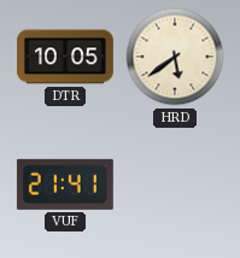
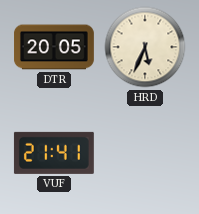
DTR: 10:05 -> 20:05 (55, 47)
HRD: 5:39 -> 5:34 (145, 47)
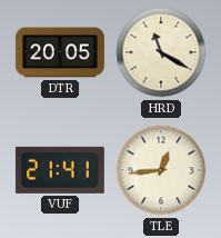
HRD: 5:34 -> 11:20 (161, 52)
TLE: none -> 12:44 (161, 170)
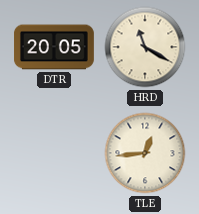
VUF: 21:41 -> none (60, 170)
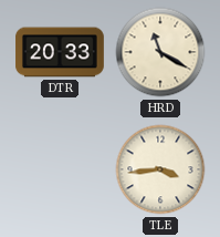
DTR: 20:05 -> 20:33 (61, 52)
TLE: 12:44 -> 3:44 (160, 169)
